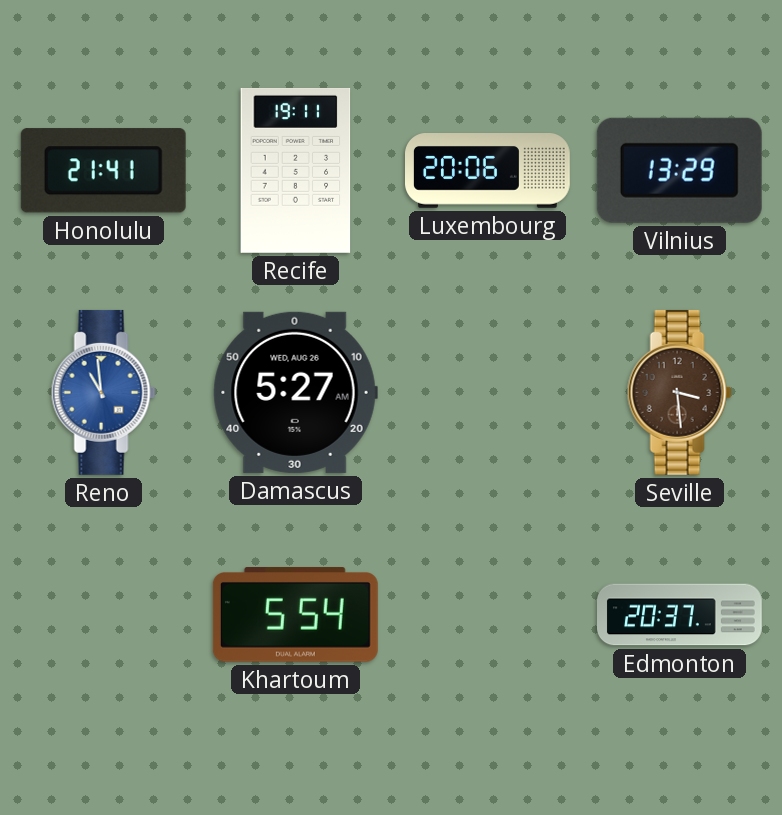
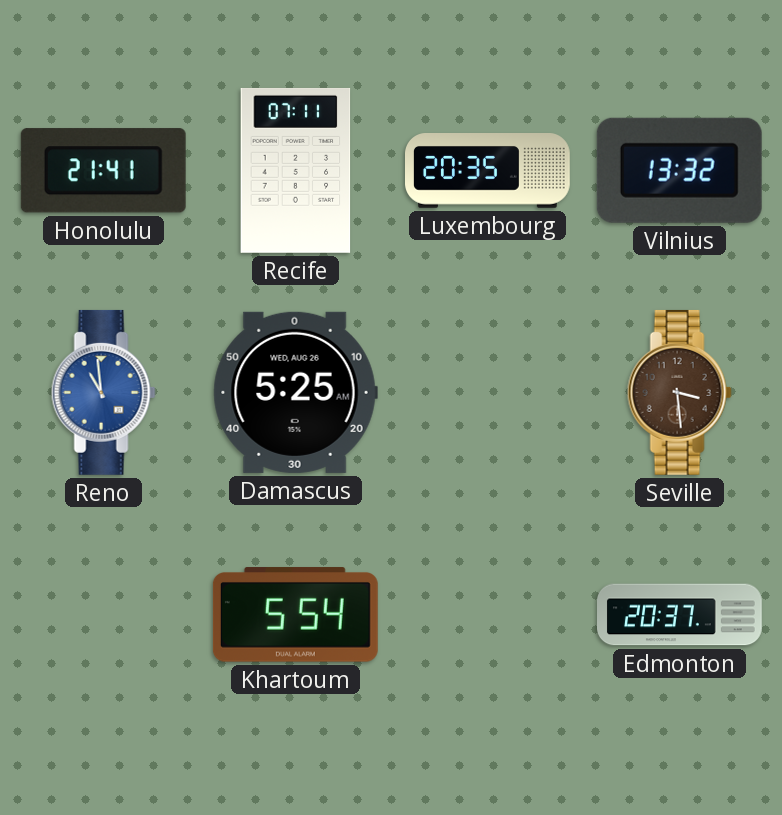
Recife: 19:11 -> 07:11 (296, 170)
Luxembourg: 20:06 -> 20:35 (488, 171)
Vilnius: 13:29 -> 13:32 (679, 170)
Damascus: 5:27 -> 5:25 (295, 392)
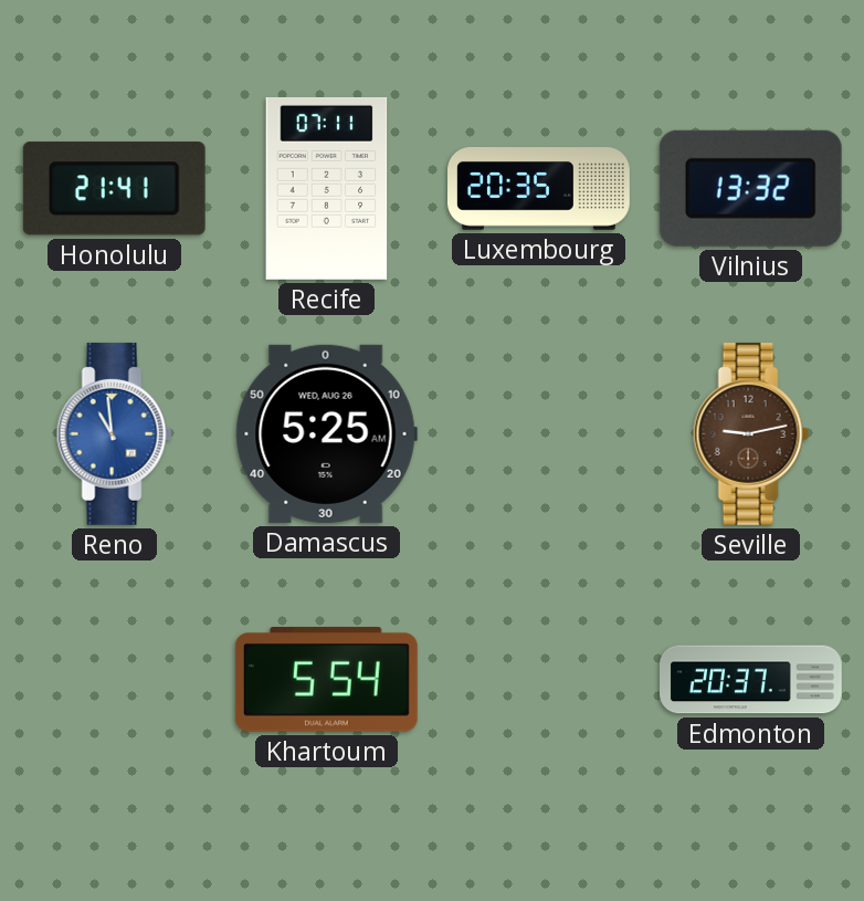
Seville: 3:29 -> 9:13 (750, 433)
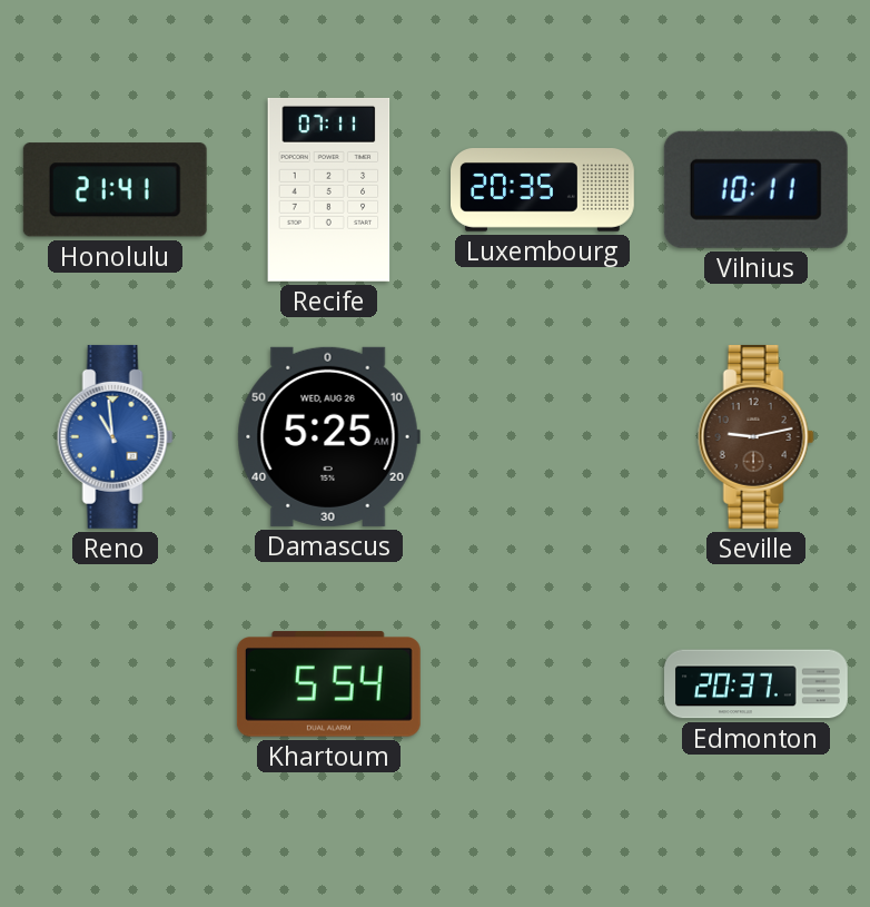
Vilnius: 13:32 -> 10:11 (755, 189)
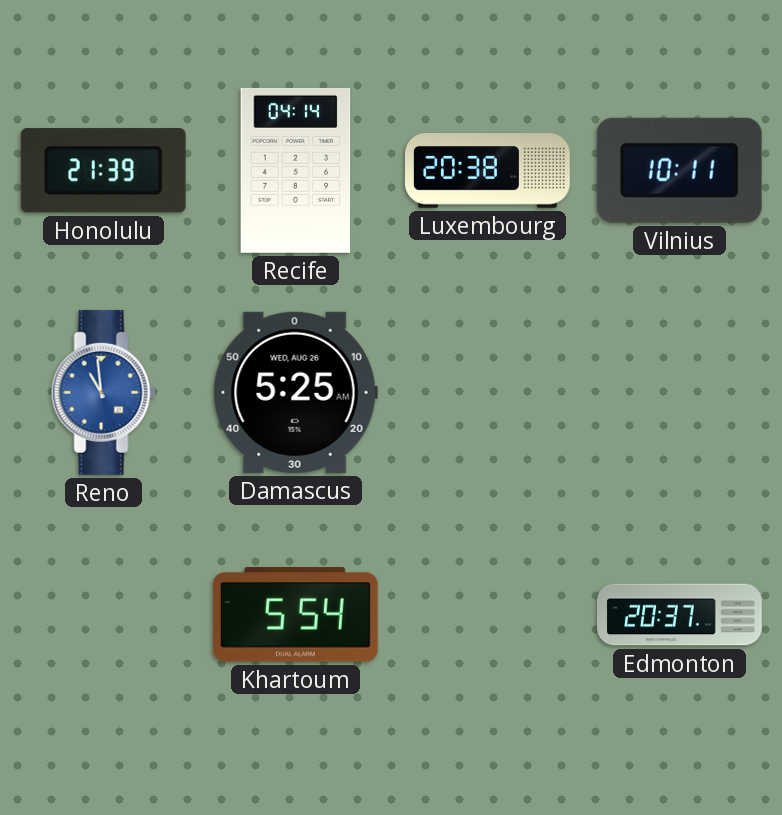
Honolulu: 21:41 -> 21:39 (103, 171)
Recife: 07:11 -> 04:14 (296, 170)
Luxembourg: 20:35 -> 20:38 (488, 171)
Seville: 9:13 -> none (755, 436)
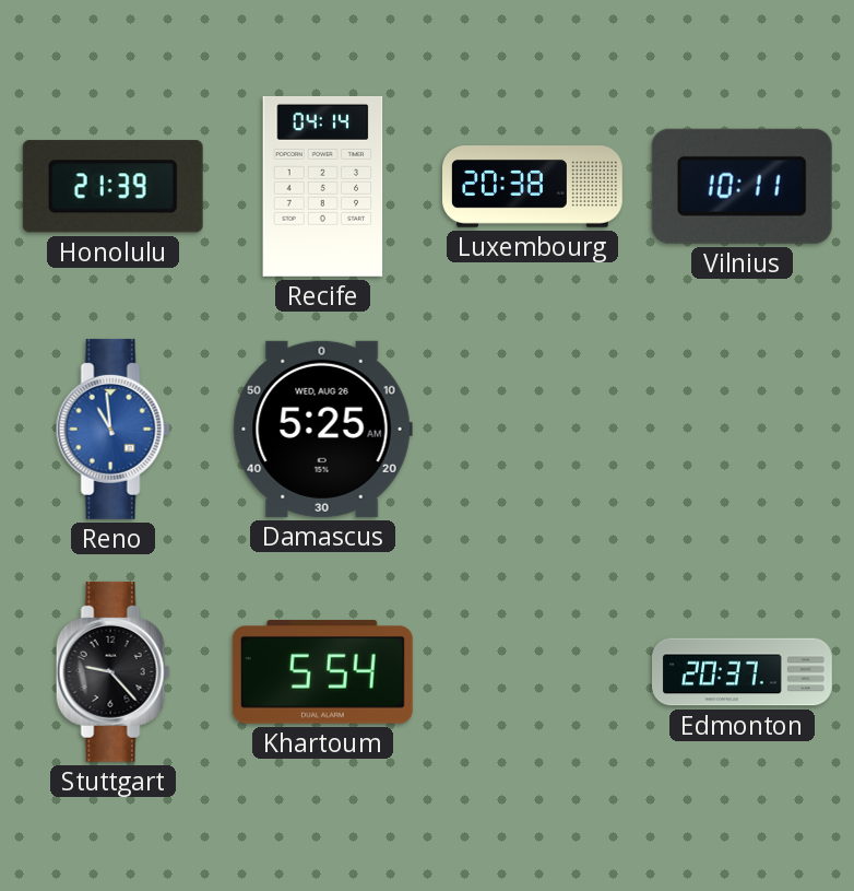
Stuttgart: none -> 9:23 (112, 671)
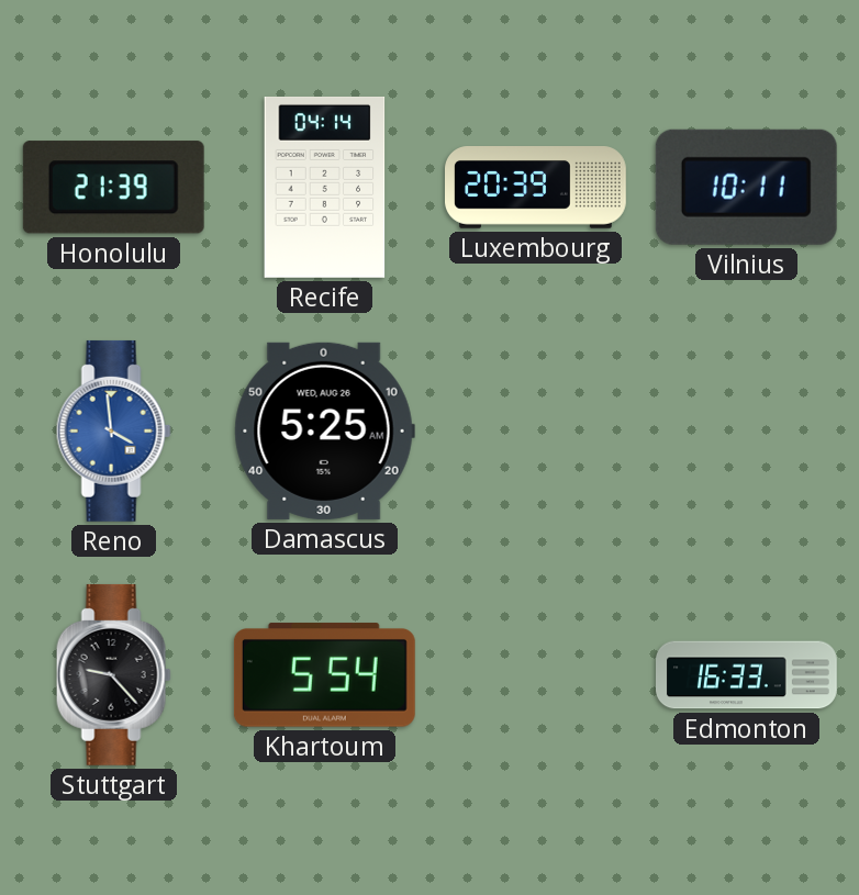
Luxembourg: 20:38 -> 20:39 (536, 188)
Reno: 10:59 -> 3:59 (113, 430)
Edmonton: 20:37 -> 16:33 (747, 675)
